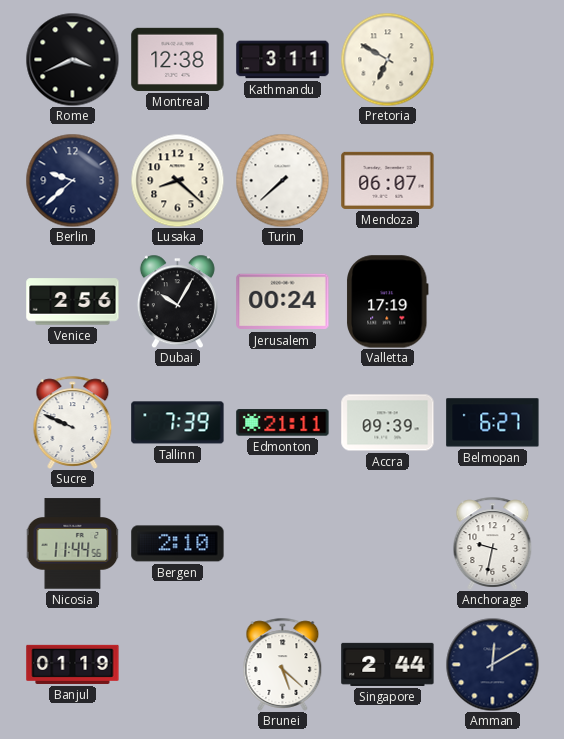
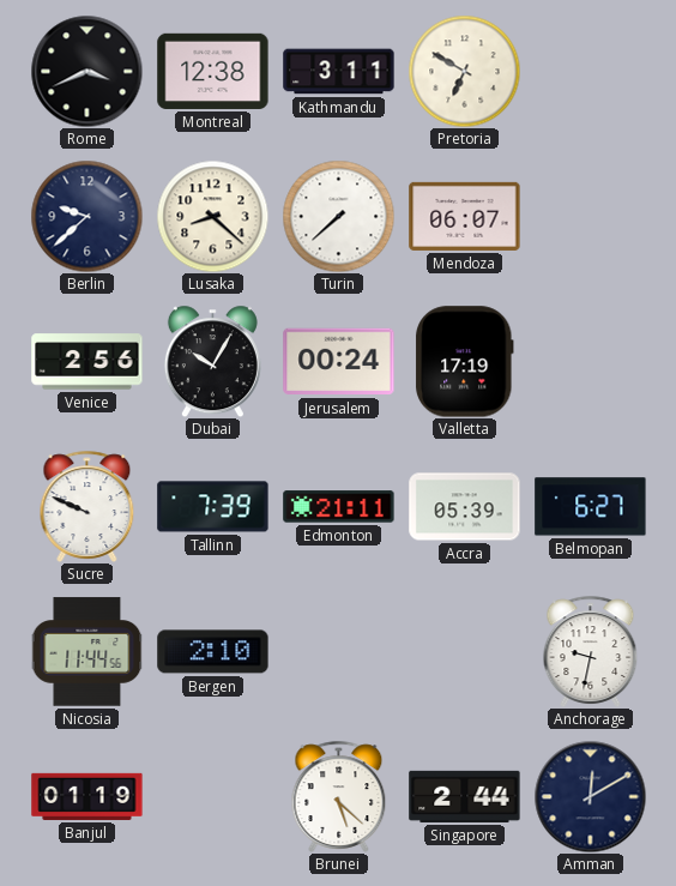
Accra: 09:39 -> 05:39 (465, 507)
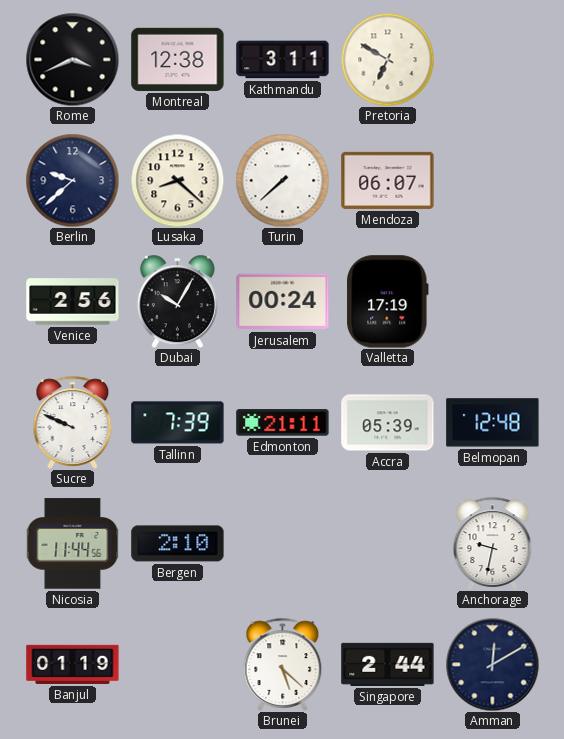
Belmopan: 6:27 -> 12:48 (493, 423)
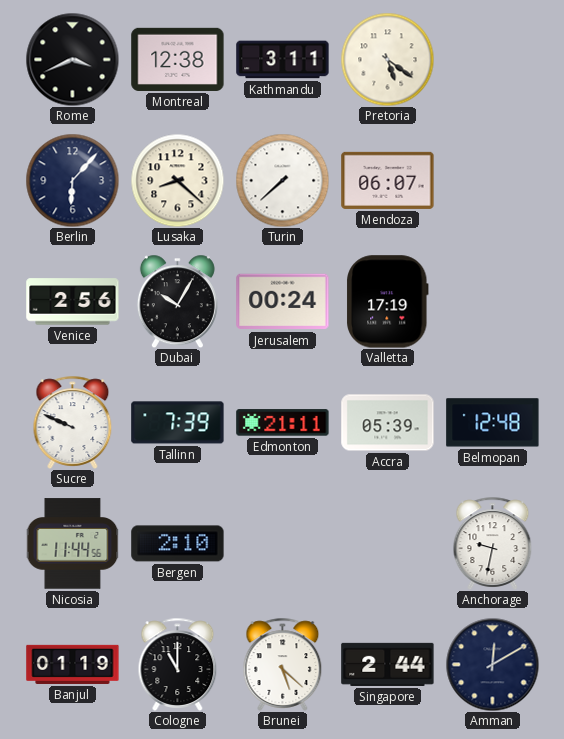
Pretoria: 6:50 -> 5:21 (387, 59)
Berlin: 9:38 -> 6:07 (72, 180)
Cologne: none -> 11:00 (178, 664)
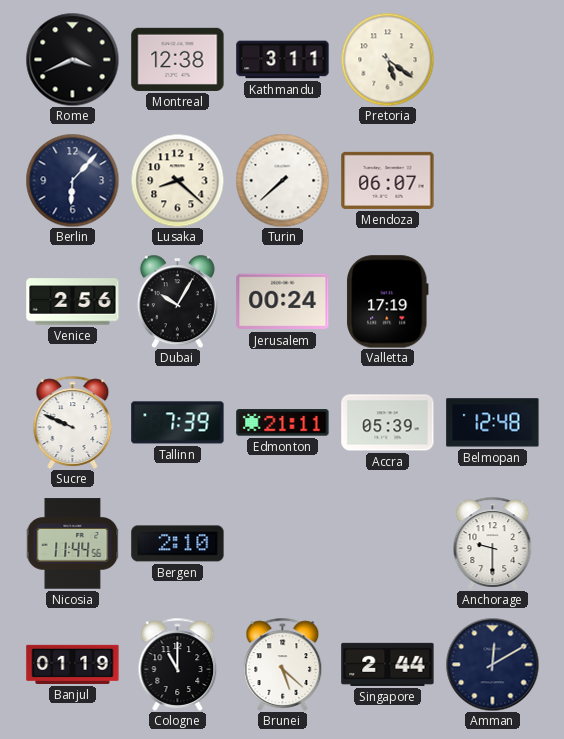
Anchorage: 9:32 -> 9:30 (493, 543)
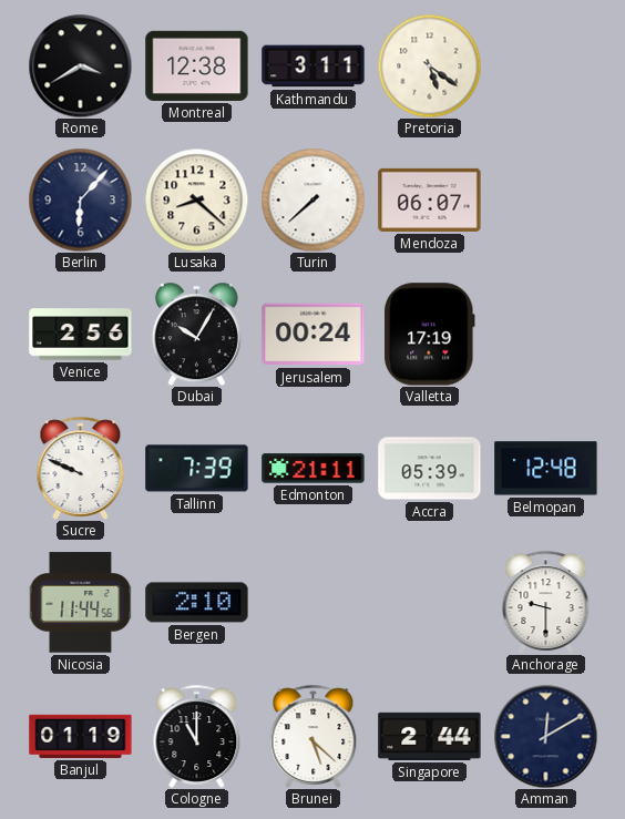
Rome: 3:41 -> 3:40 (80, 65)
